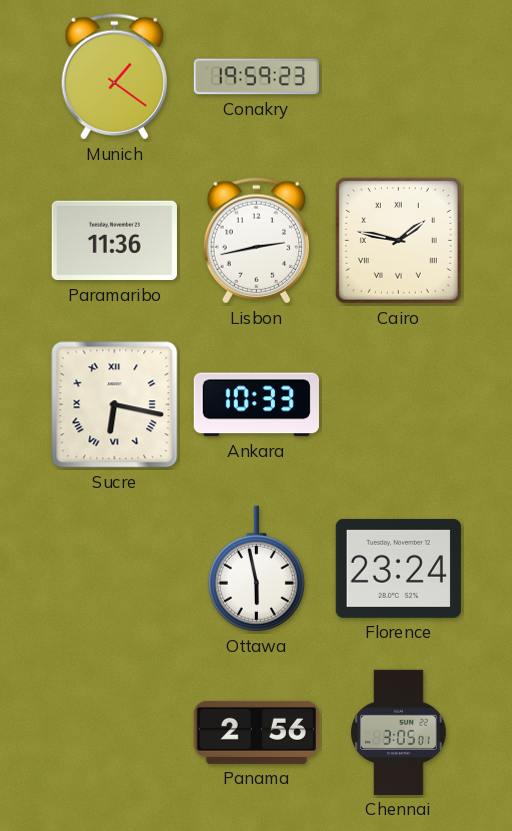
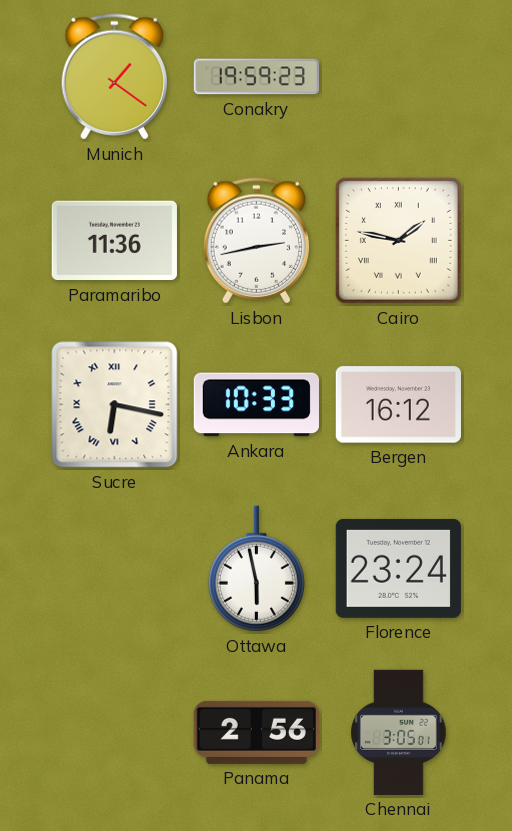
Bergen: none -> 16:12 (398, 405)
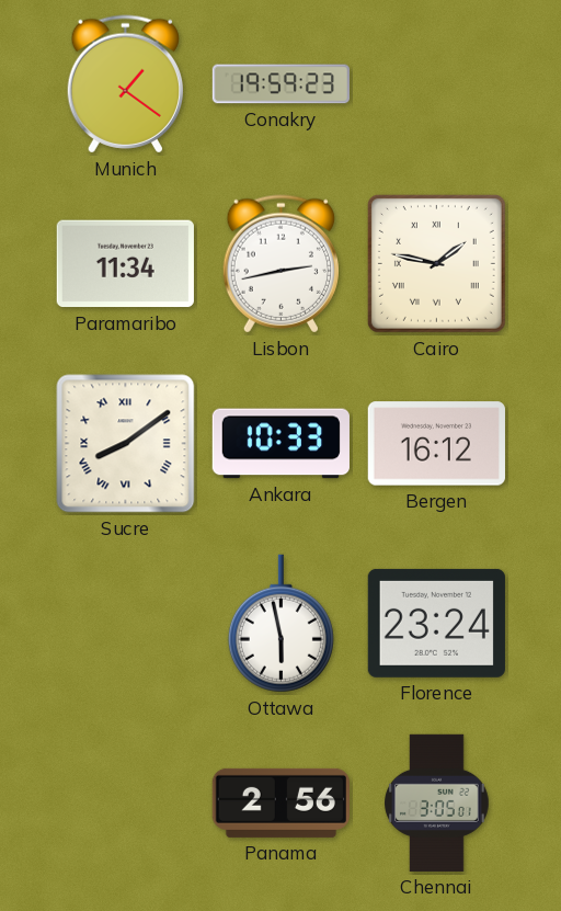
Paramaribo: 11:36 -> 11:34 (125, 264)
Sucre: 6:17 -> 8:09 (126, 444)
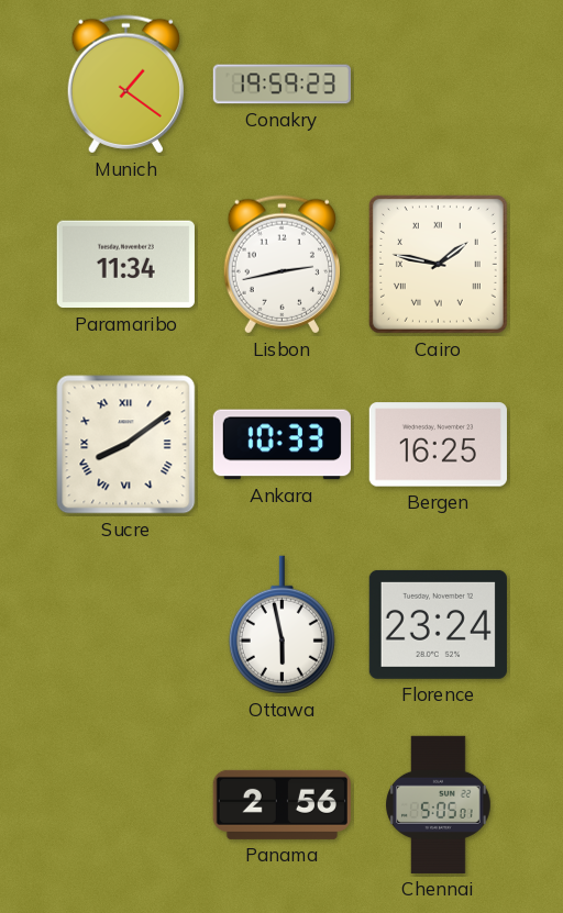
Bergen: 16:12 -> 16:25 (438, 445)
Chennai: 3:05 -> 5:05 (439, 804)
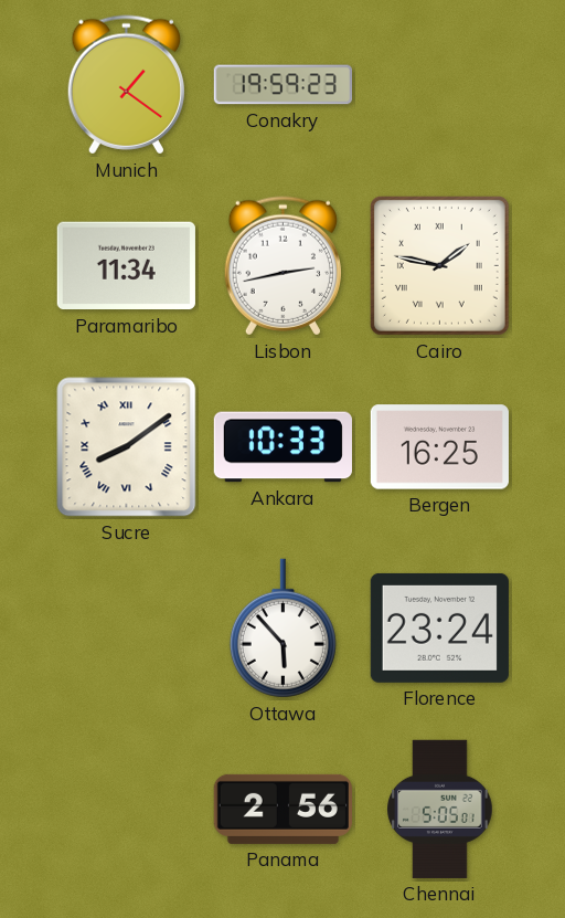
Ottawa: 5:58 -> 5:53 (282, 629)
